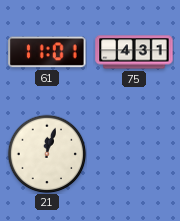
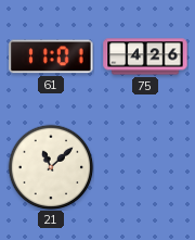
75: 4:31 -> 4:26 (145, 56)
21: 12:03 -> 11:08 (51, 167)
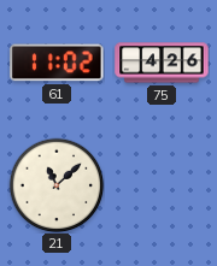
61: 11:01 -> 11:02 (57, 63)
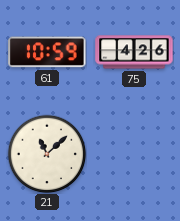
61: 11:02 -> 10:59 (47, 52)
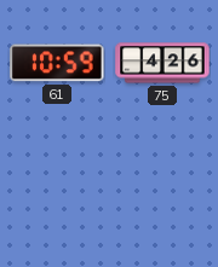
21: 11:08 -> none (47, 154)
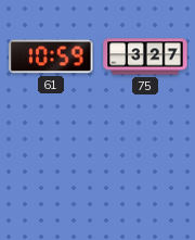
75: 4:26 -> 3:27 (145, 56)
